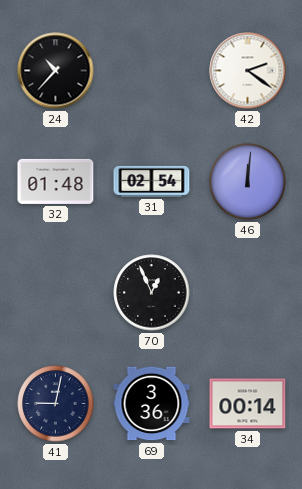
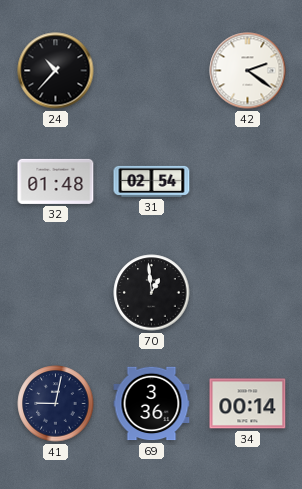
46: 12:01 -> none (248, 182)
70: 12:56 -> 12:59 (152, 293)
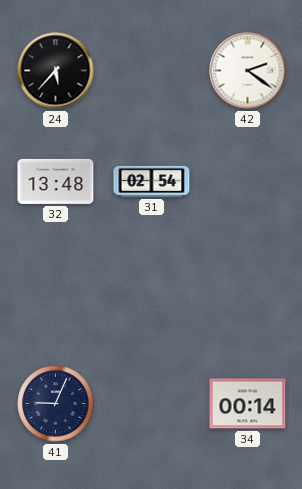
24: 10:37 -> 5:37 (56, 71)
32: 01:48 -> 13:48 (56, 181)
70: 12:59 -> none (152, 293)
41: 9:02 -> 9:04 (56, 404)
69: 3:36 -> none (152, 404)
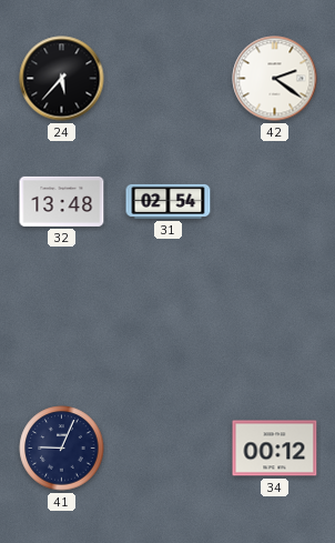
34: 00:14 -> 00:12 (275, 449)
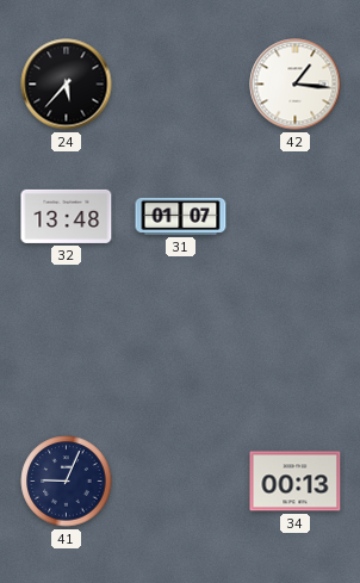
42: 2:21 -> 1:16 (296, 85)
31: 02:54 -> 01:07 (181, 216)
34: 00:12 -> 00:13 (296, 482)
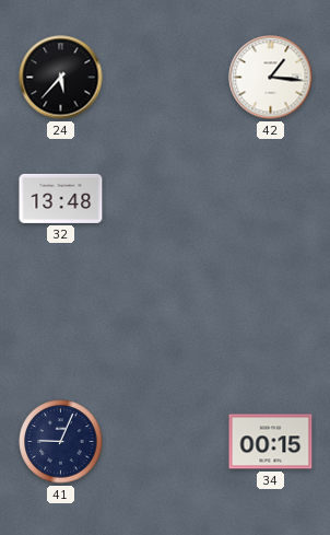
31: 01:07 -> none (181, 216)
34: 00:13 -> 00:15 (271, 442)
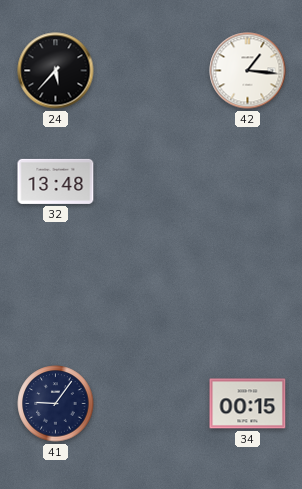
41: 9:04 -> 9:06 (56, 404)
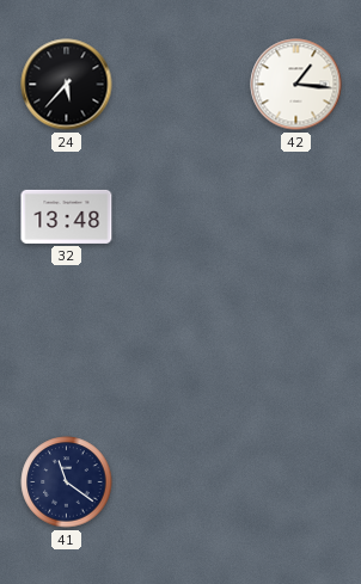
41: 9:06 -> 11:21 (67, 482)
34: 00:15 -> none (248, 404)
